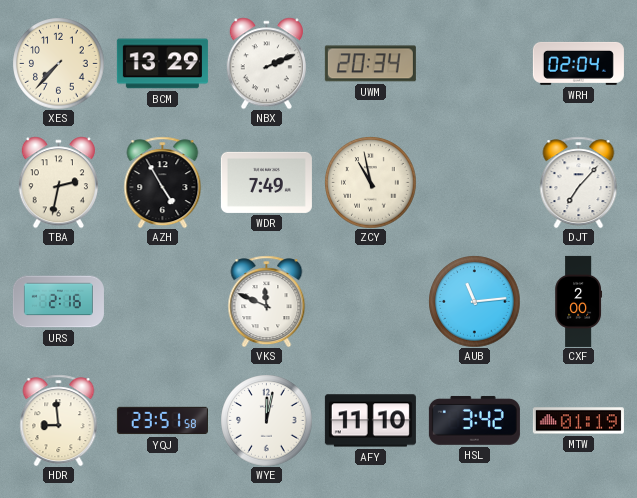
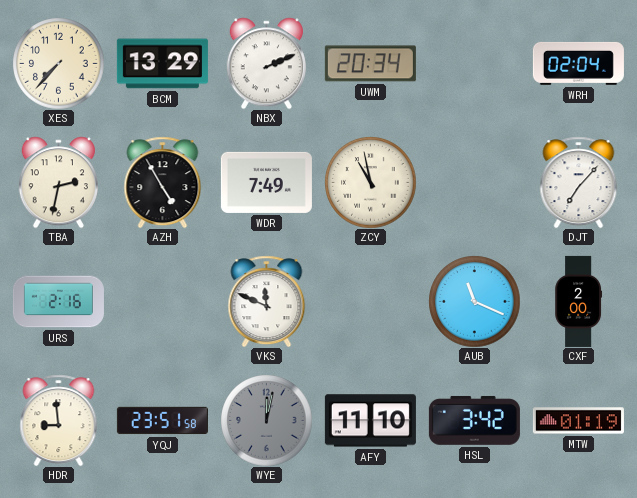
AUB: 11:14 -> 11:19 (474, 301)
WYE dial: white -> grey (266, 420)
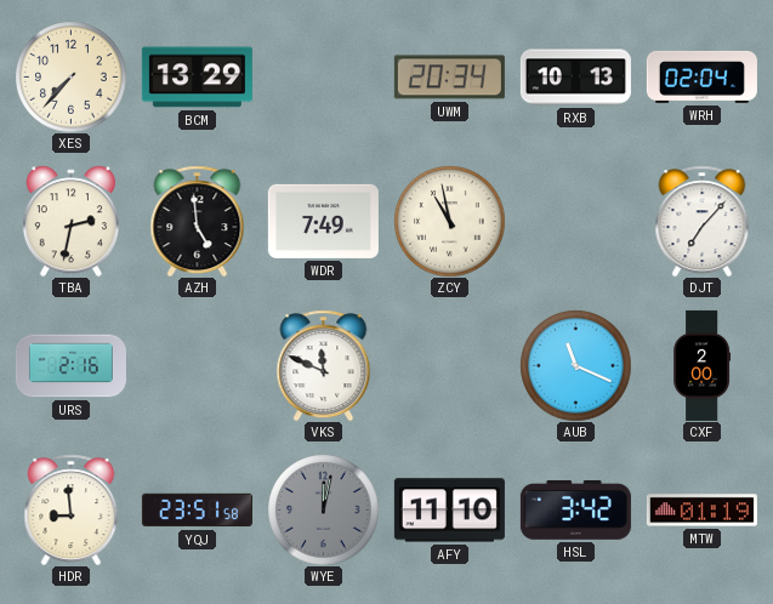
NBX: 2:11 -> none (266, 63)
RXB: none -> 10:13 (575, 78)
AZH: 4:55 -> 4:59 (198, 221)
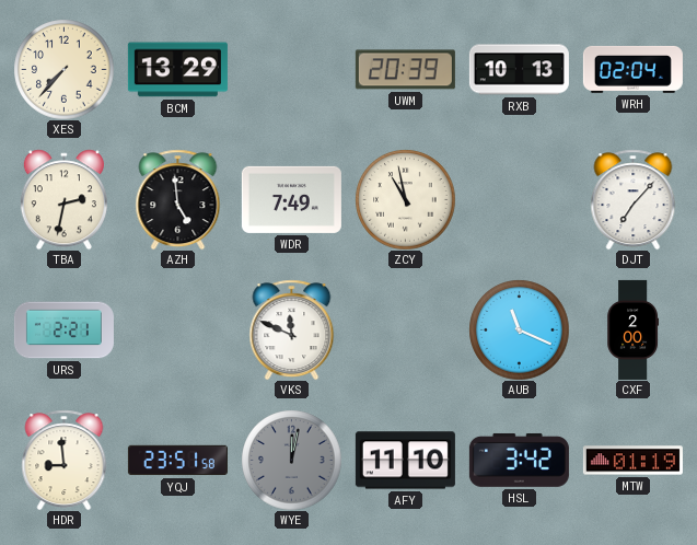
UWM: 20:34 -> 20:39 (405, 70)
URS: 2:16 -> 2:21 (63, 331)
